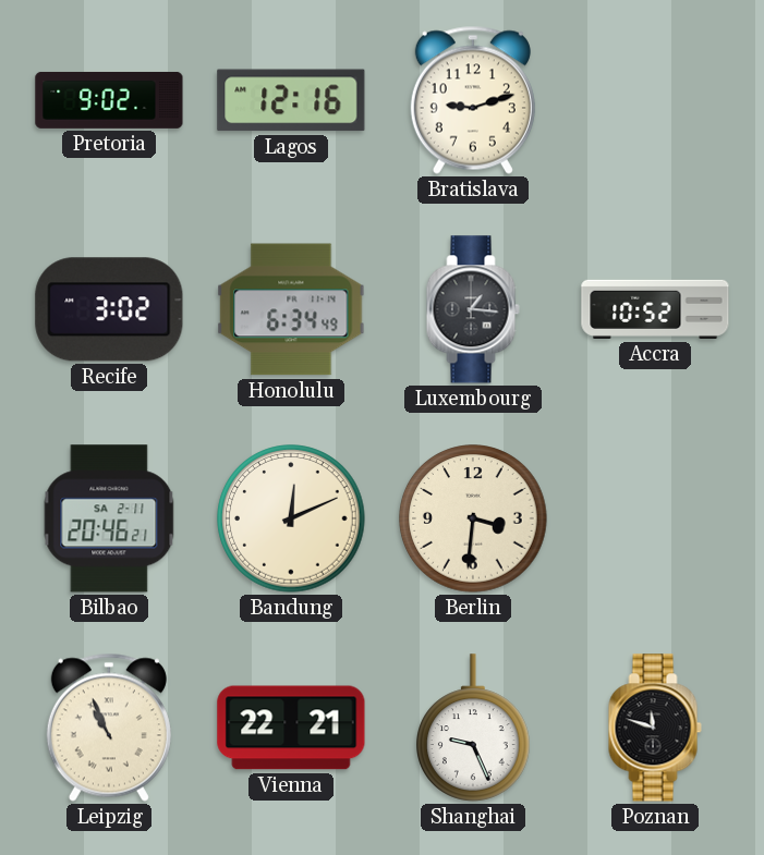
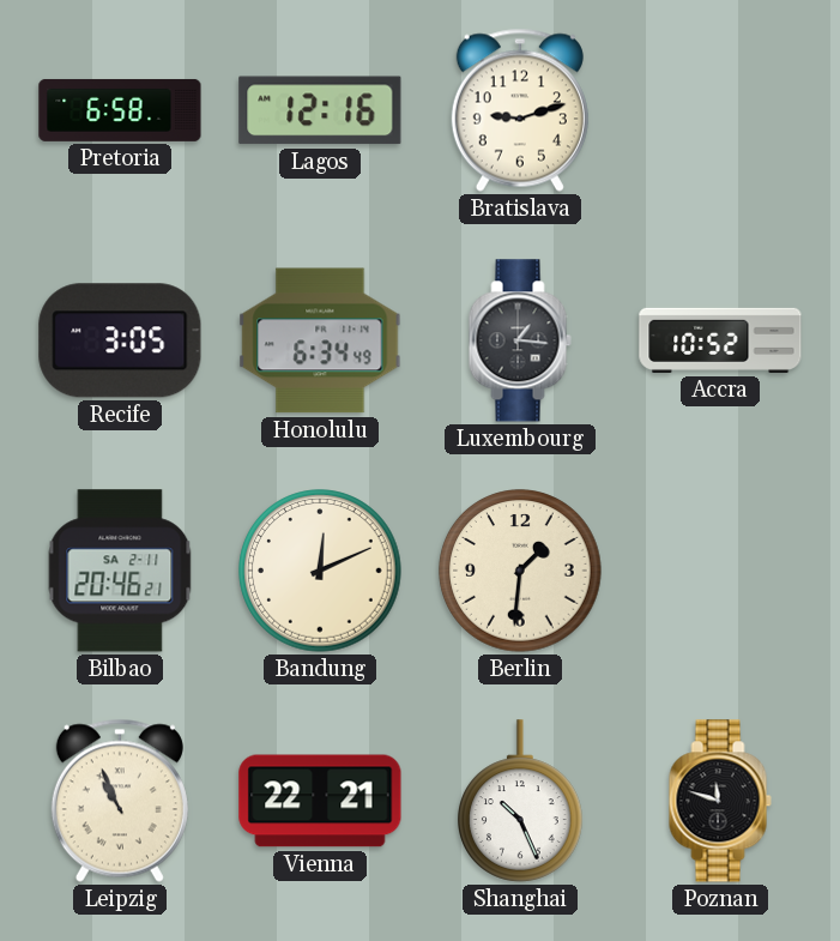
Pretoria: 9:02 -> 6:58 (120, 110)
Recife: 3:02 -> 3:05 (120, 340)
Berlin: 3:31 -> 1:31 (520, 571)
Shanghai: 9:26 -> 10:26 (521, 801)
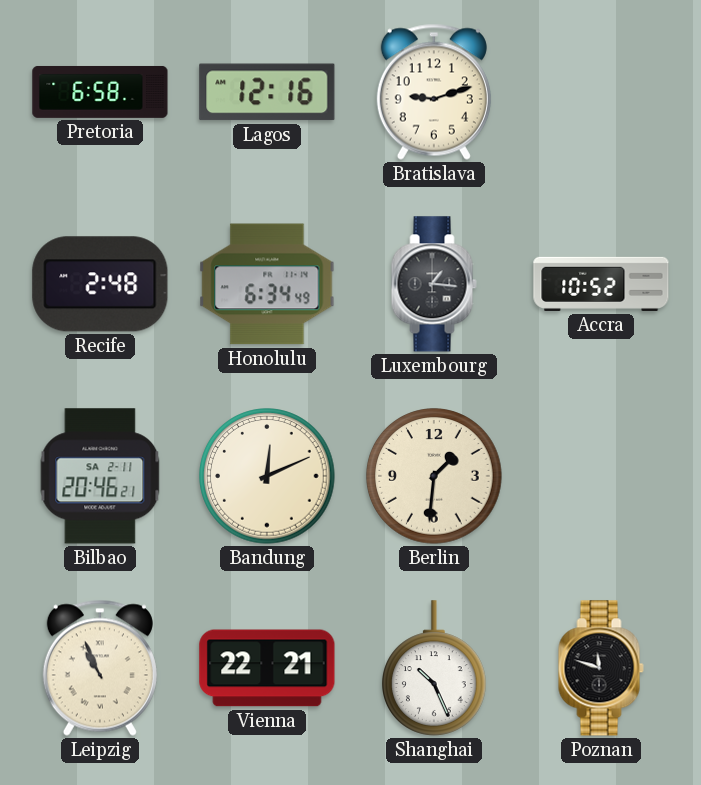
Recife: 3:05 -> 2:48 (100, 284)
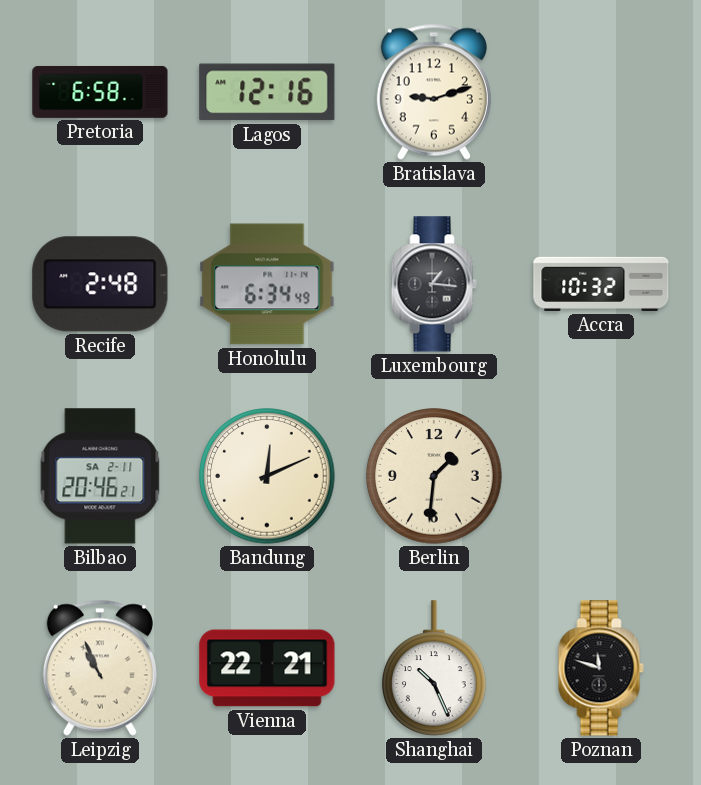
Accra: 10:52 -> 10:32 (601, 284)
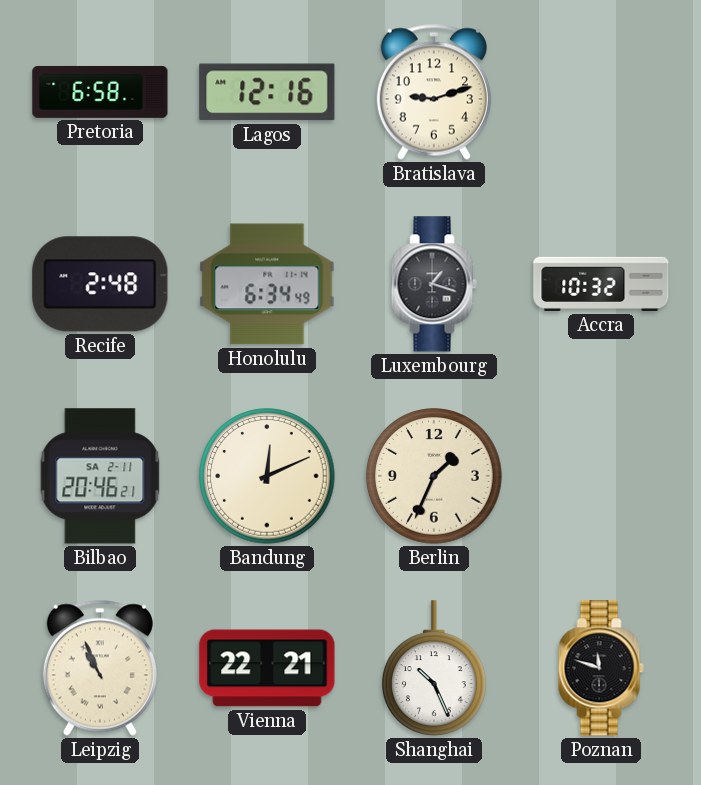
Luxembourg: 1:16 -> 1:18 (434, 284)
Berlin: 1:31 -> 1:34 (434, 476)
